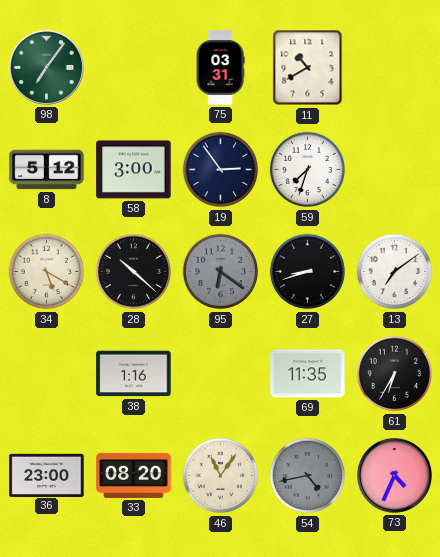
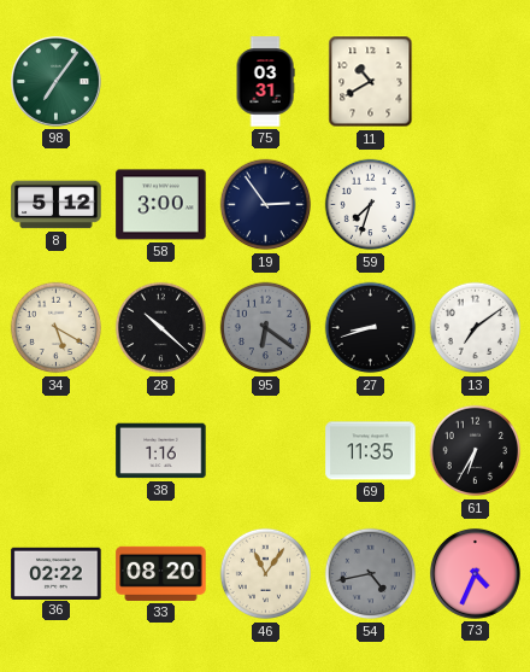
36: 23:00 -> 02:22 (57, 573)
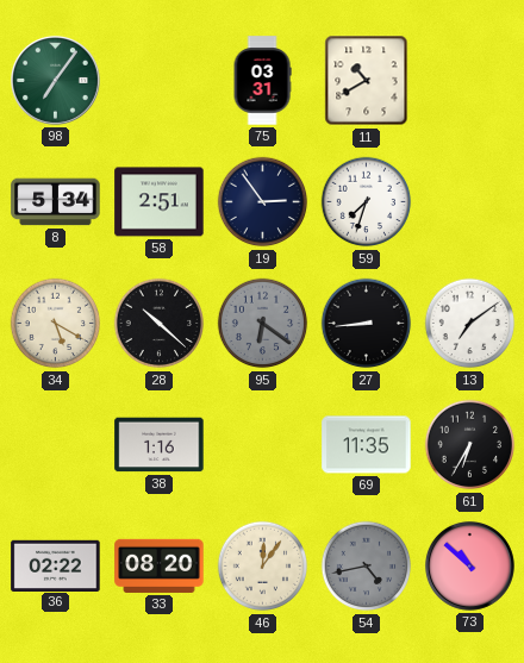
8: 5:12 -> 5:34 (56, 202)
58: 3:00 -> 2:51 (160, 202)
27: 8:42 -> 8:44 (367, 324)
46: 11:06 -> 12:06 (263, 567)
73: 4:34 -> 10:52 (469, 565)
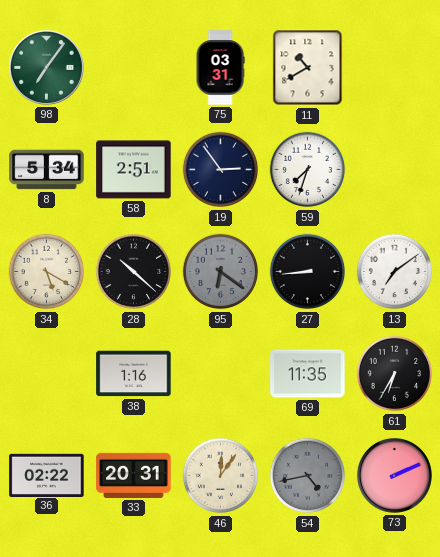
33: 08:20 -> 20:31 (134, 475)
73: 10:52 -> 2:11 (394, 475)
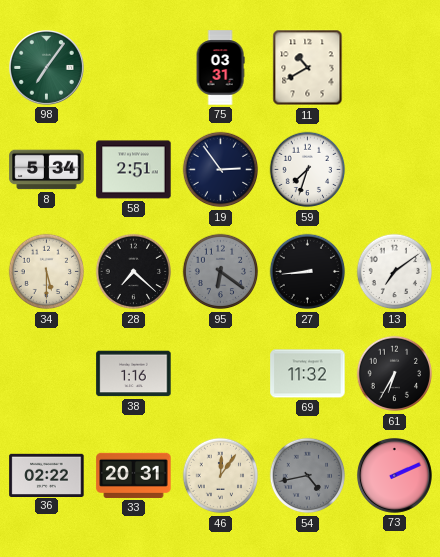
34: 5:20 -> 5:30 (47, 272)
28: 10:22 -> 7:22 (134, 272)
69: 11:35 -> 11:32 (308, 374)
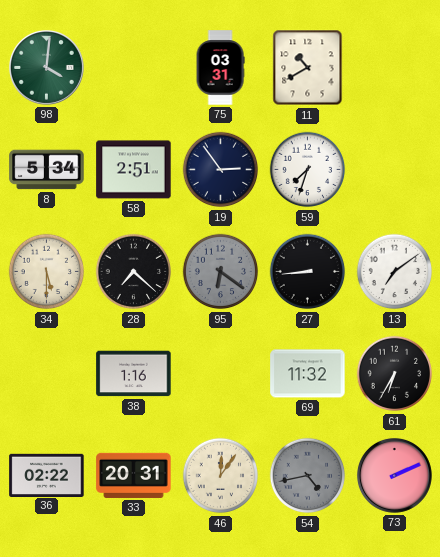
98: 7:06 -> 4:01 (46, 67)
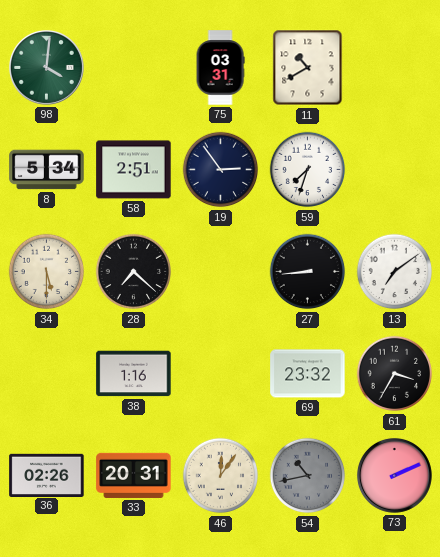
95: 6:21 -> none (221, 272)
69: 11:32 -> 23:32 (308, 374)
61: 6:35 -> 3:35 (395, 374)
36: 02:22 -> 02:26 (47, 475)
54: 4:43 -> 10:43 (308, 476)
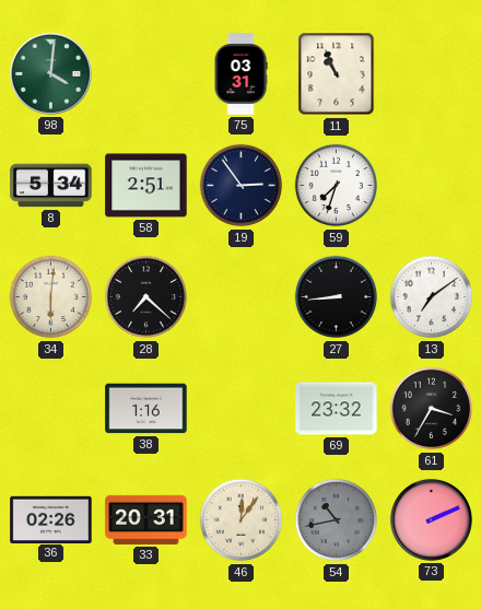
11: 10:40 -> 10:56 (337, 74)
34: 5:30 -> 6:01 (51, 297)
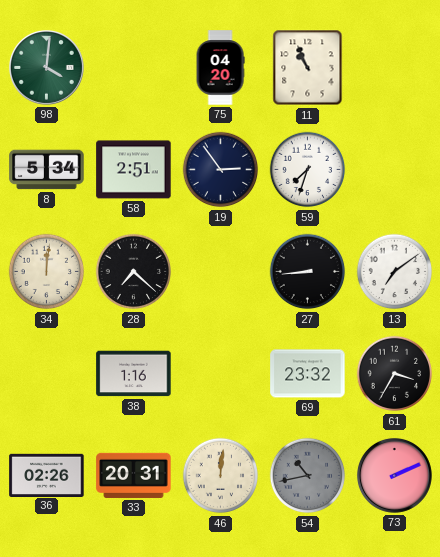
75: 03:31 -> 04:20 (220, 68)
34: 6:01 -> 12:01 (47, 272)
46: 12:06 -> 12:01 (221, 476)
